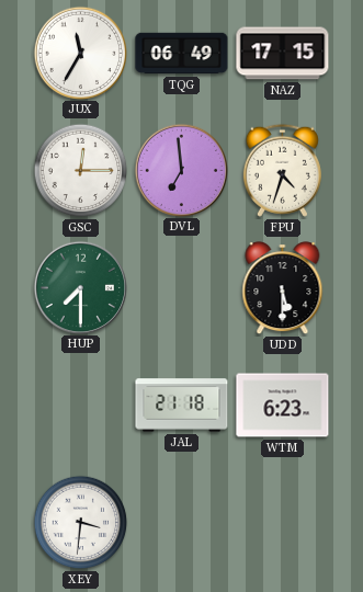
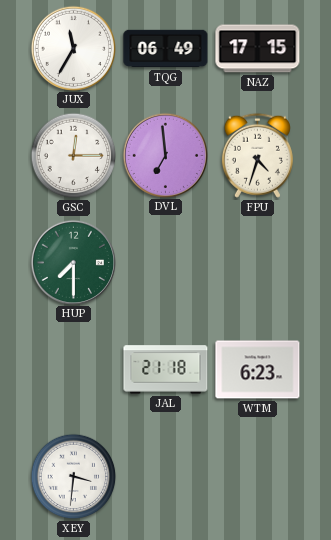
UDD: 5:30 -> none (283, 288)
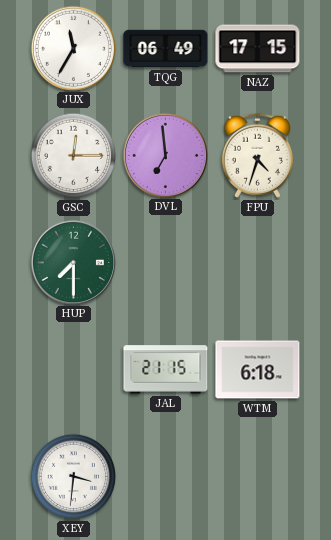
JAL: 21:18 -> 21:15 (166, 370)
WTM: 6:23 -> 6:18 (258, 370)
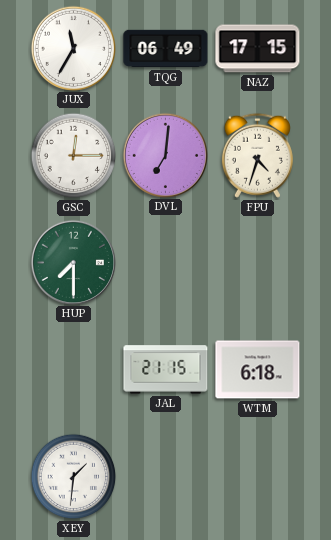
DVL: 6:59 -> 7:01 (165, 155)
XEY: 3:31 -> 1:31 (74, 477)
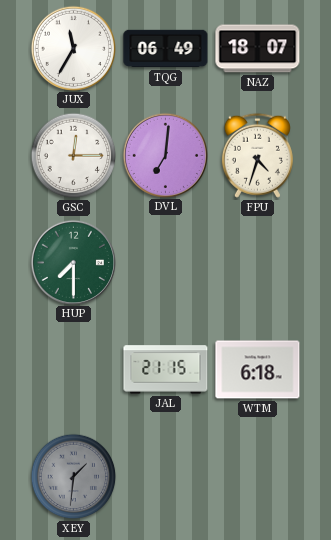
NAZ: 17:15 -> 18:07 (258, 49)
XEY dial: white -> grey (74, 477)
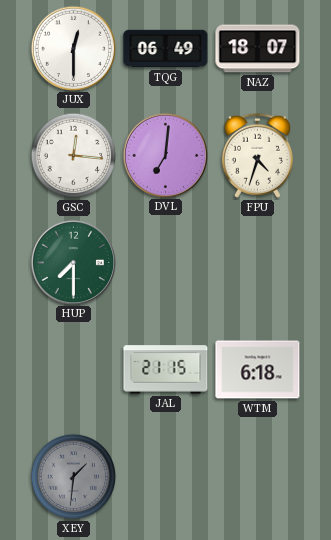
JUX: 11:35 -> 12:30 (73, 48)
GSC: 12:15 -> 12:16 (74, 156)
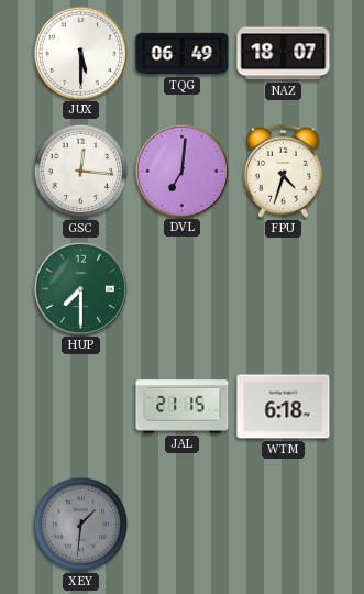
JUX: 12:30 -> 5:30 (80, 53)
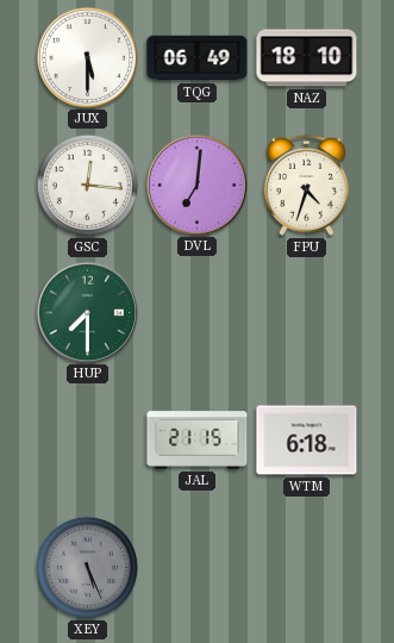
NAZ: 18:07 -> 18:10 (307, 58)
XEY: 1:31 -> 5:26 (88, 568)
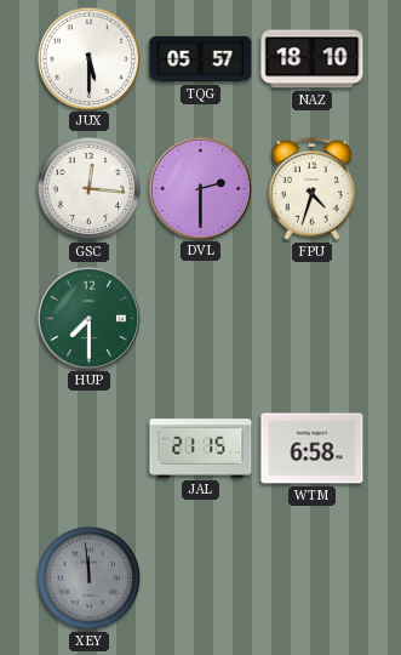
TQG: 06:49 -> 05:57 (201, 59)
DVL: 7:01 -> 2:30 (200, 188)
WTM: 6:18 -> 6:58 (313, 449)
XEY: 5:26 -> 11:59 (90, 579)
